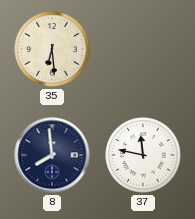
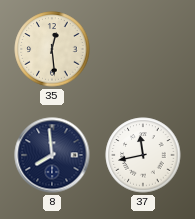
35: 6:29 -> 12:29 (52, 49)
37: 11:47 -> 11:43 (143, 155)
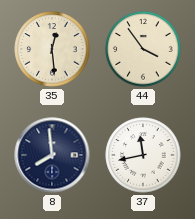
44: none -> 3:54 (143, 49)
